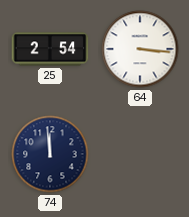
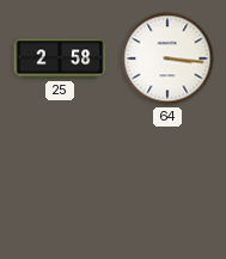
25: 2:54 -> 2:58 (60, 58)
74: 11:59 -> none (50, 154)
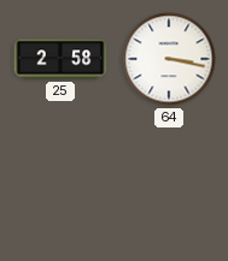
64: 3:16 -> 3:17 (169, 59)
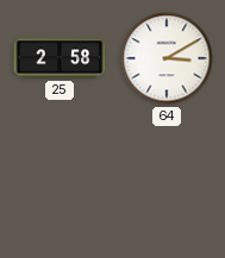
64: 3:17 -> 3:10 (167, 58)
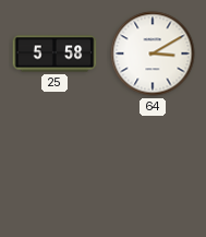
25: 2:58 -> 5:58 (54, 54)
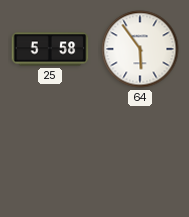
64: 3:10 -> 5:54 (140, 49)
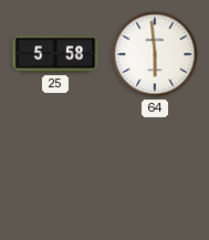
64: 5:54 -> 5:59 (155, 54)
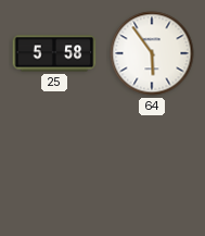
64: 5:59 -> 5:54 (152, 53)
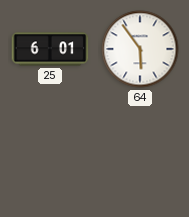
25: 5:58 -> 6:01 (50, 49)
